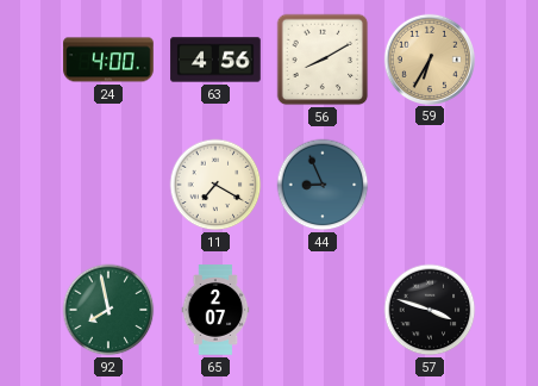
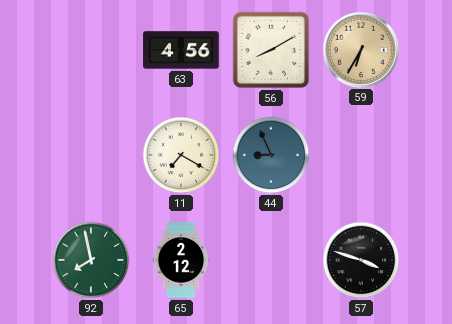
24: 4:00 -> none (108, 60)
65: 2:07 -> 2:12 (181, 260)
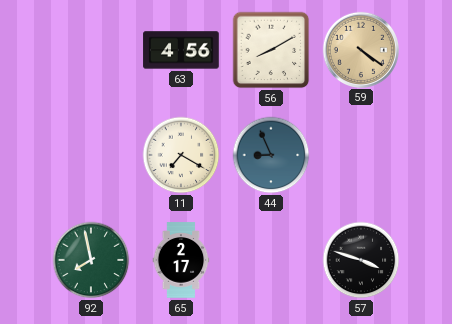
59: 6:35 -> 4:21 (360, 49)
65: 2:12 -> 2:17 (181, 260)
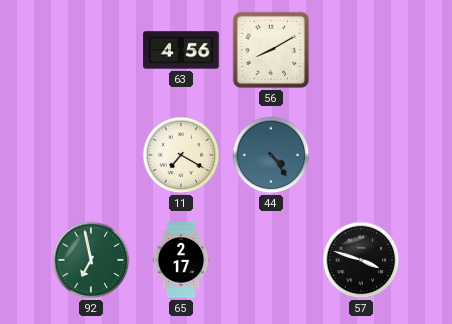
59: 4:21 -> none (360, 49)
44: 8:56 -> 4:24 (271, 155)
92: 7:58 -> 6:58 (91, 260)
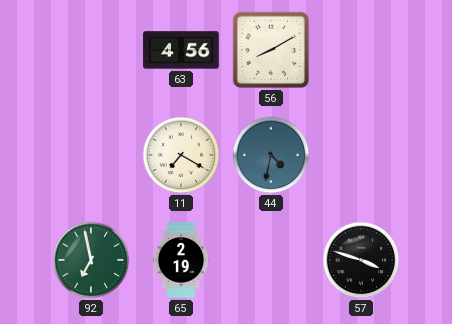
44: 4:24 -> 4:32 (271, 155)
65: 2:17 -> 2:19 (181, 260)
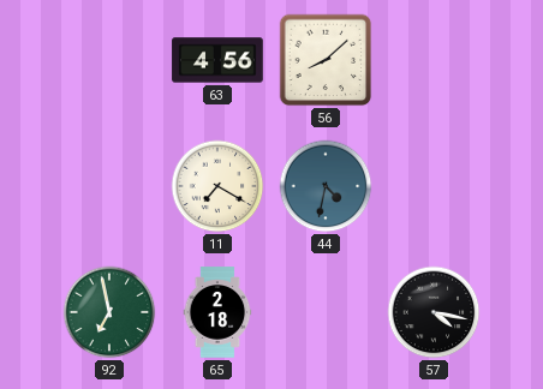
56: 8:10 -> 8:08 (326, 60)
65: 2:19 -> 2:18 (217, 312)
57: 3:48 -> 4:17 (434, 312)
